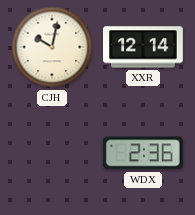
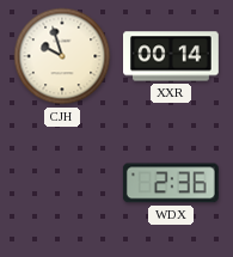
CJH: 10:02 -> 9:57 (62, 56)
XXR: 12:14 -> 00:14 (172, 56)
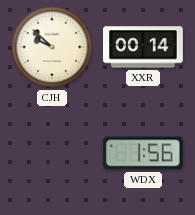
CJH: 9:57 -> 9:52 (52, 47)
WDX: 2:36 -> 1:56 (143, 153)
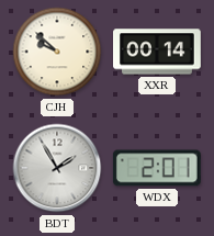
BDT: none -> 1:55 (57, 168)
WDX: 1:56 -> 2:01 (157, 168)
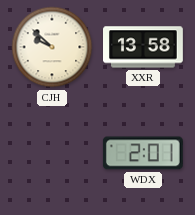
XXR: 00:14 -> 13:58 (144, 47)
BDT: 1:55 -> none (57, 168)
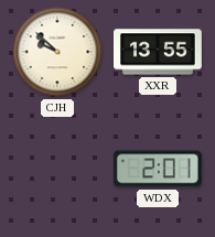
XXR: 13:58 -> 13:55 (159, 52)
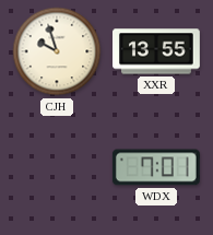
CJH: 9:52 -> 9:57 (57, 51)
WDX: 2:01 -> 7:01 (156, 167)
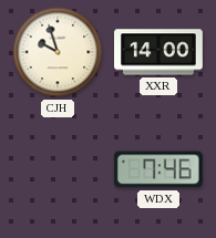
XXR: 13:55 -> 14:00 (160, 52)
WDX: 7:01 -> 7:46 (158, 169)
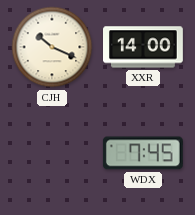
CJH: 9:57 -> 10:19 (52, 47)
WDX: 7:46 -> 7:45 (143, 153)
